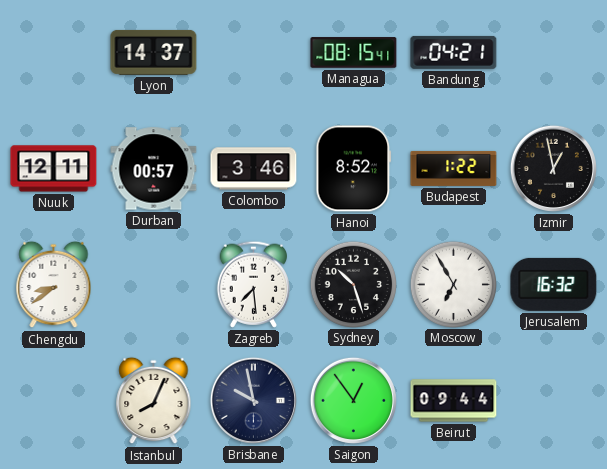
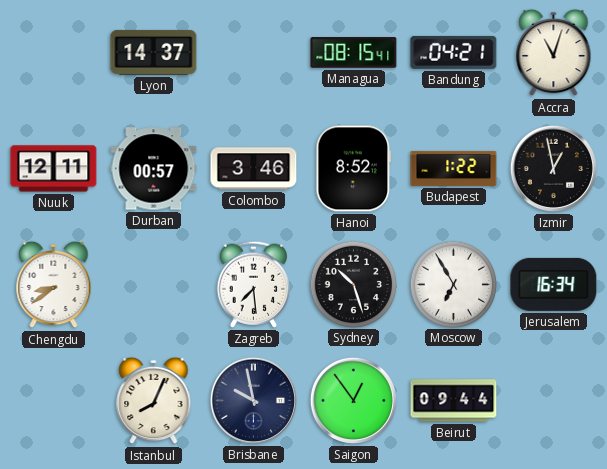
Accra: none -> 11:03 (554, 53)
Jerusalem: 16:32 -> 16:34 (554, 284)
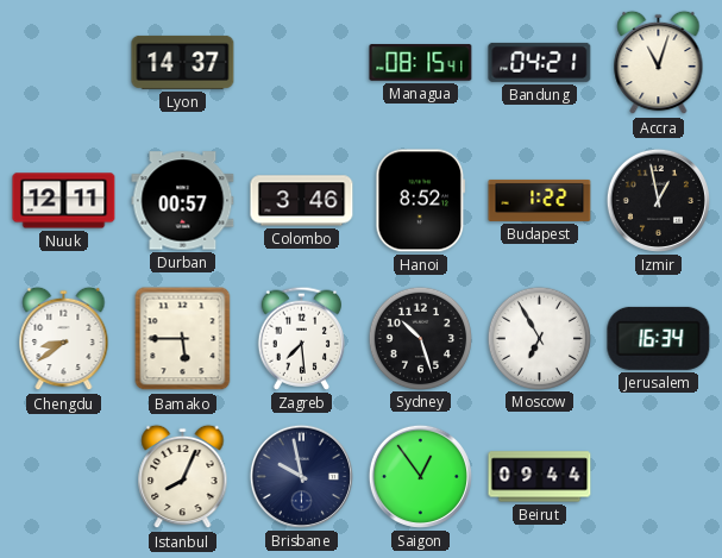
Bamako: none -> 5:45 (183, 339)
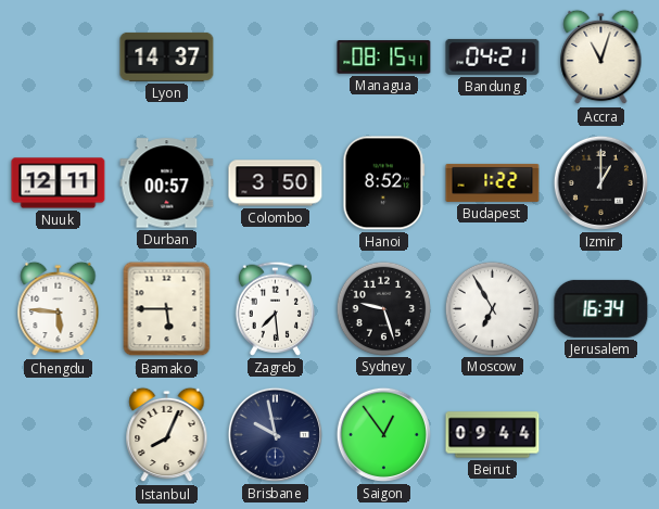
Colombo: 3:46 -> 3:50 (276, 183)
Izmir: 12:58 -> 1:00 (600, 182)
Chengdu: 8:39 -> 5:46 (59, 309)
Sydney: 10:27 -> 9:27 (383, 308)
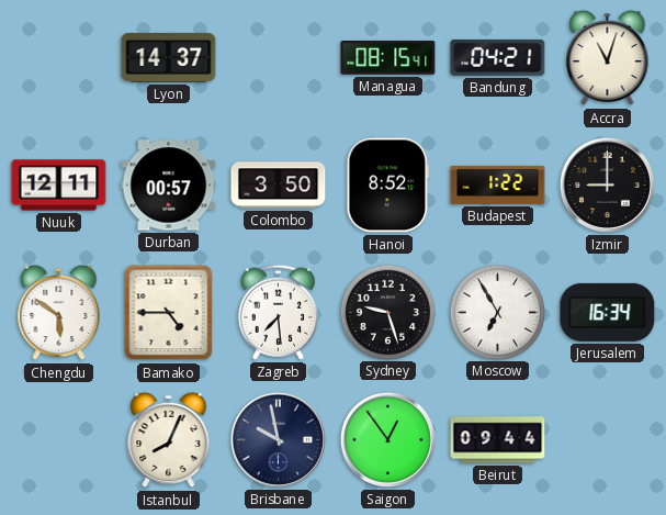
Izmir: 1:00 -> 9:00 (607, 184)
Chengdu: 5:46 -> 5:51 (59, 313)
Bamako: 5:45 -> 4:45 (169, 313)
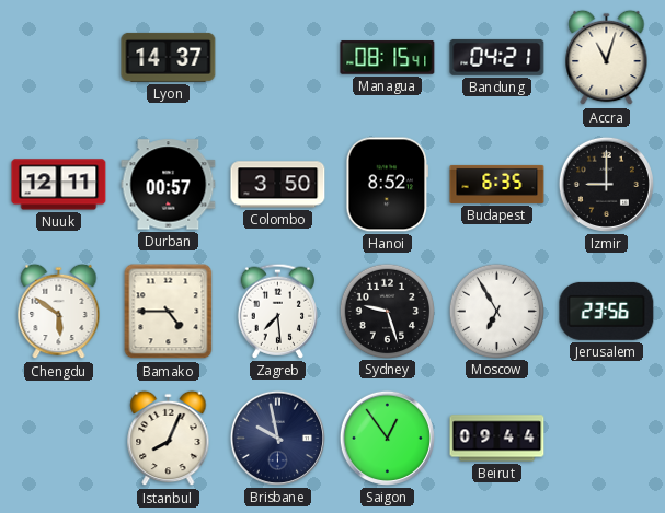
Budapest: 1:22 -> 6:35 (497, 184)
Jerusalem: 16:34 -> 23:56 (607, 311)
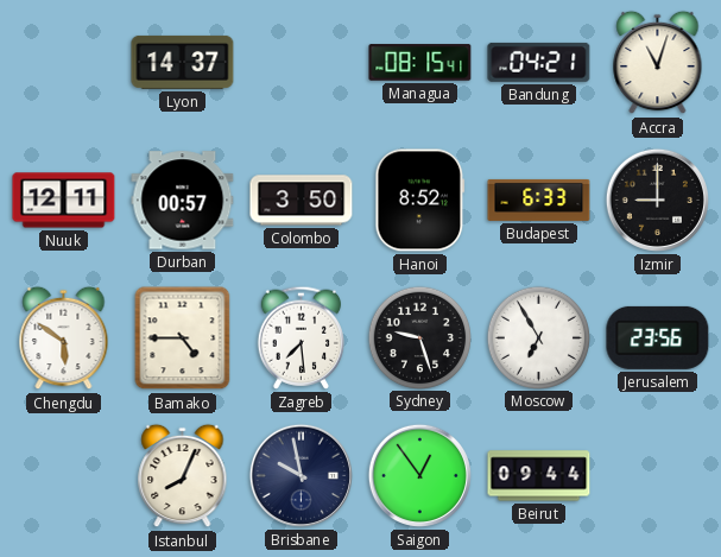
Budapest: 6:35 -> 6:33 (539, 200)
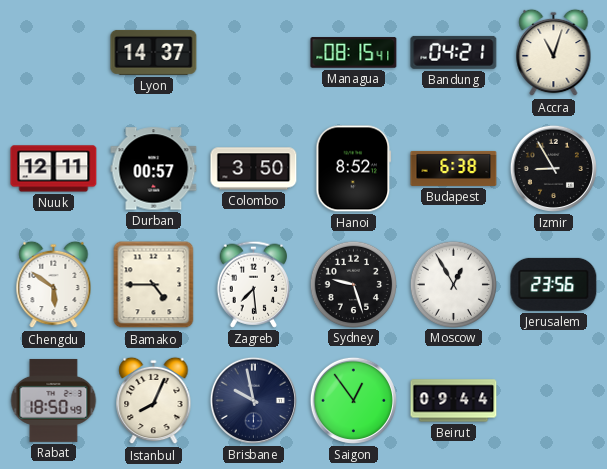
Budapest: 6:33 -> 6:38 (454, 168)
Izmir: 9:00 -> 8:55 (553, 168)
Moscow: 6:55 -> 12:55 (453, 284)
Rabat: none -> 18:50 (54, 400)
